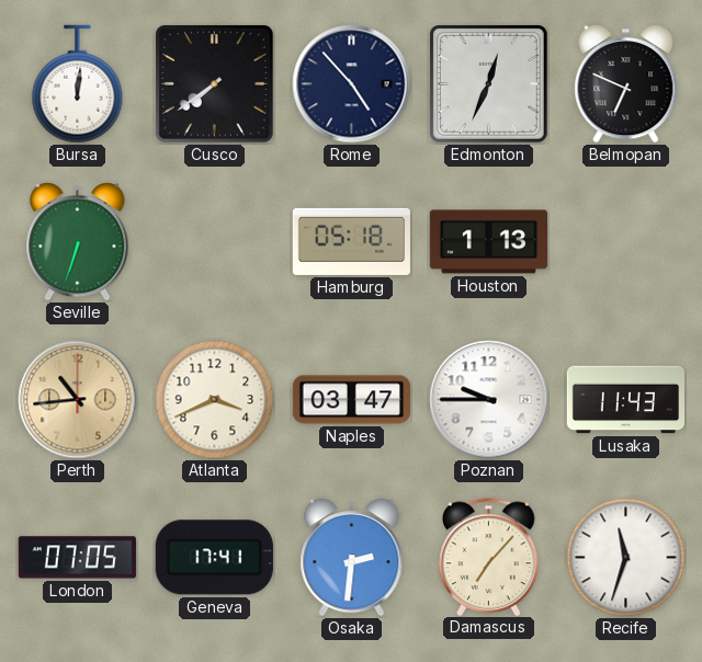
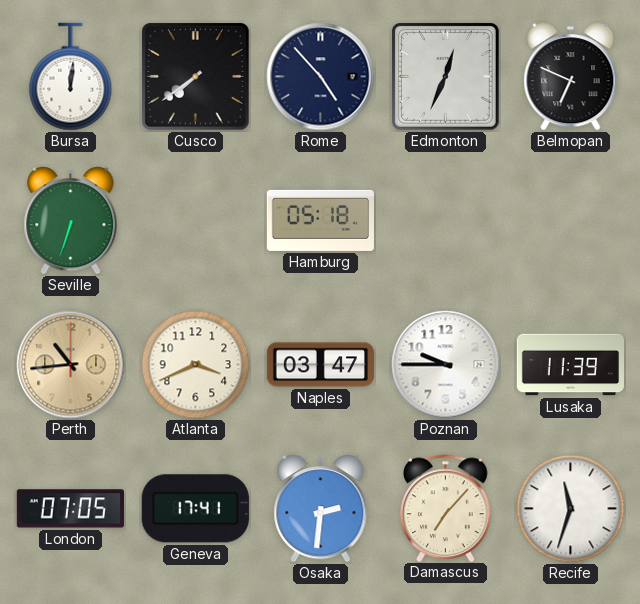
Houston: 1:13 -> none (488, 242)
Lusaka: 11:43 -> 11:39 (570, 365)
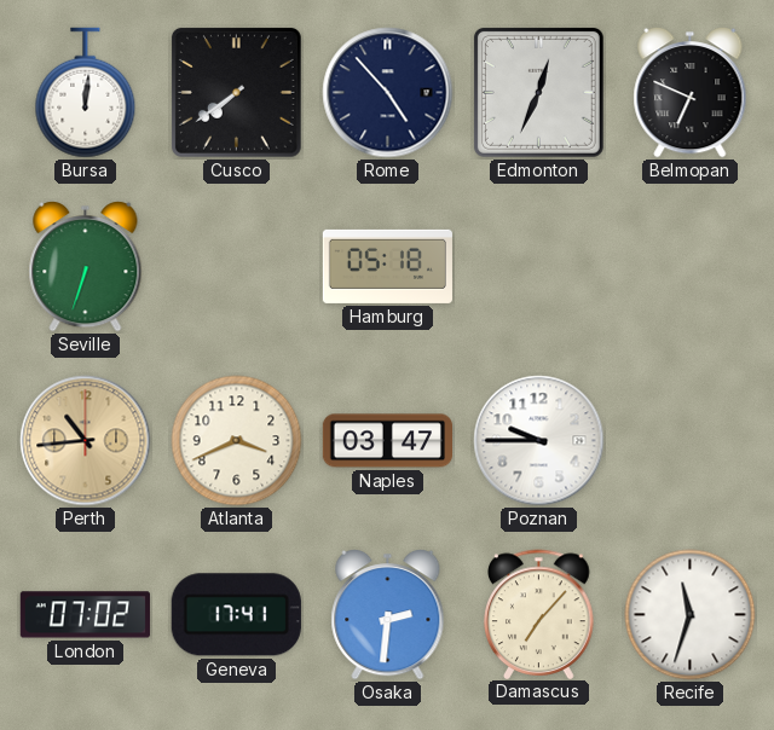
Lusaka: 11:39 -> none (570, 365)
London: 07:05 -> 07:02 (85, 615)
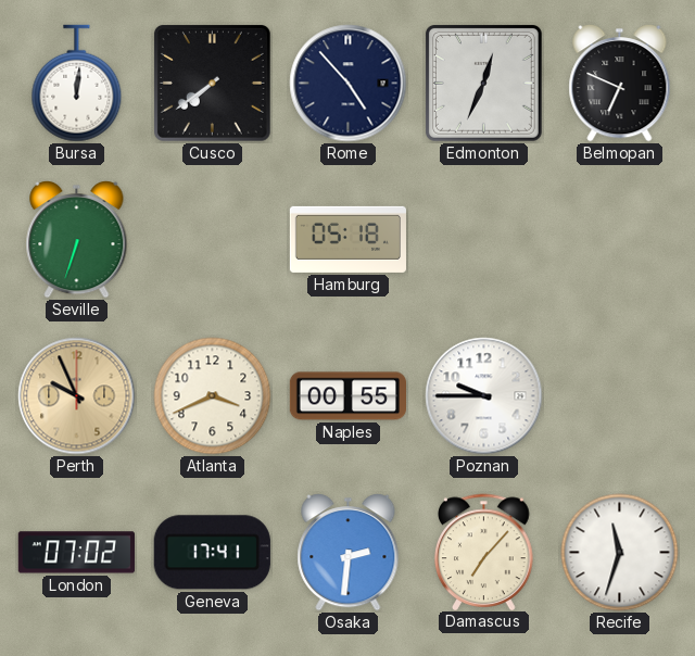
Perth: 10:44 -> 9:56 (77, 396)
Naples: 03:47 -> 00:55 (347, 396)
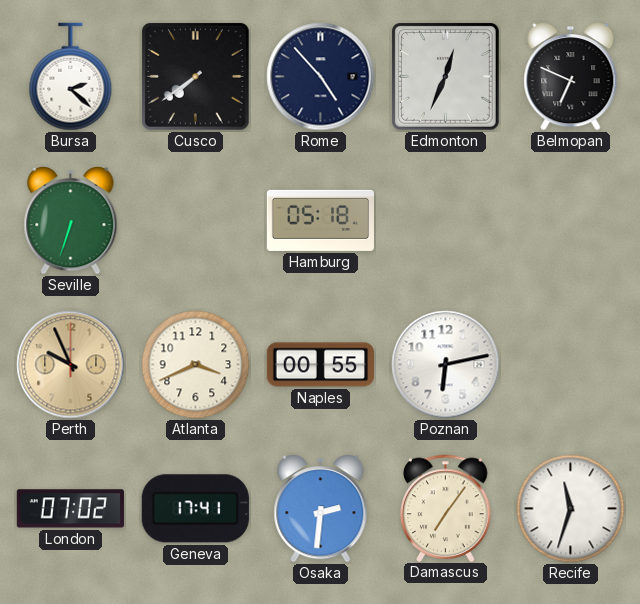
Bursa: 12:01 -> 2:22 (71, 77)
Poznan: 9:45 -> 6:13 (446, 365)
Damascus: 7:07 -> 7:06 (446, 508)
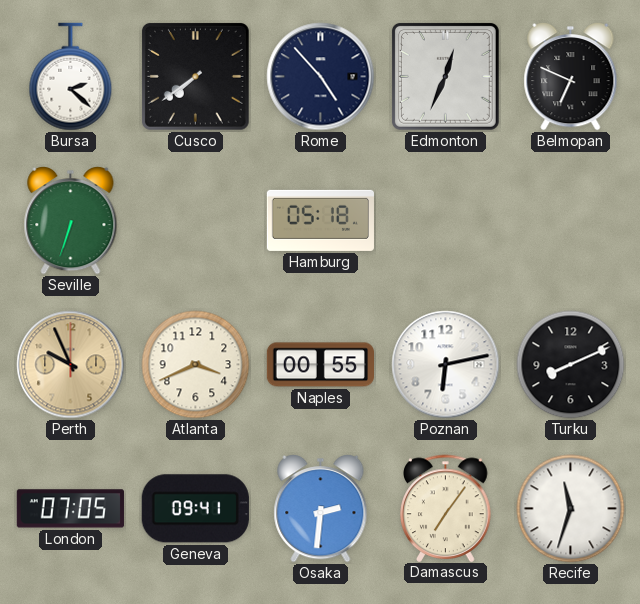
Turku: none -> 8:11 (571, 365)
London: 07:02 -> 07:05 (70, 509)
Geneva: 17:41 -> 09:41 (195, 509)
